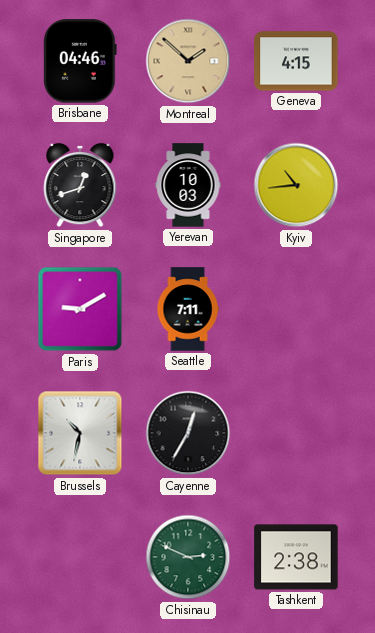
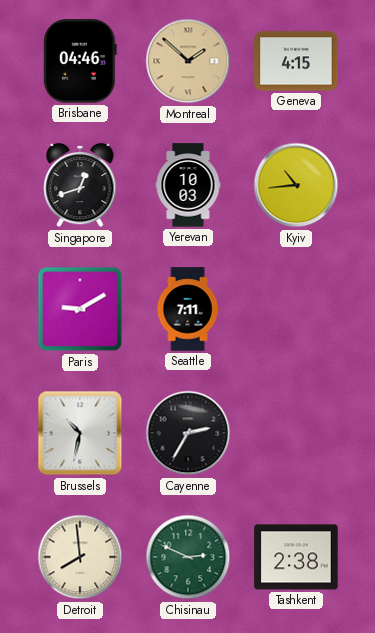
Cayenne: 12:35 -> 2:35 (188, 433)
Detroit: none -> 7:59 (80, 557)
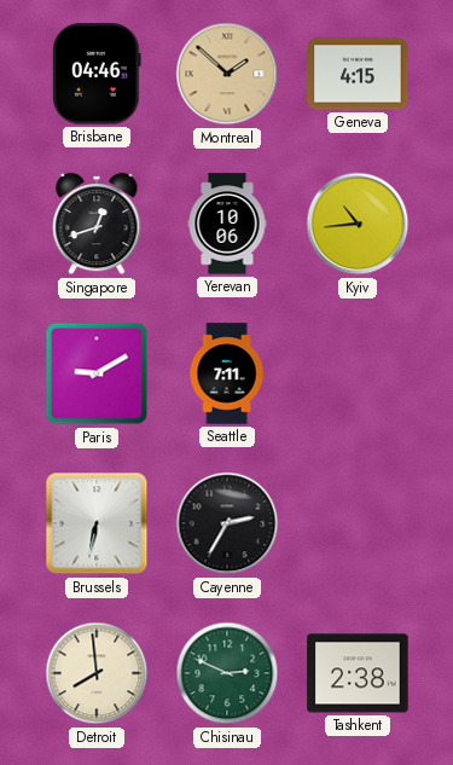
Yerevan: 10:03 -> 10:06 (227, 224)
Brussels: 10:32 -> 6:32 (97, 523)
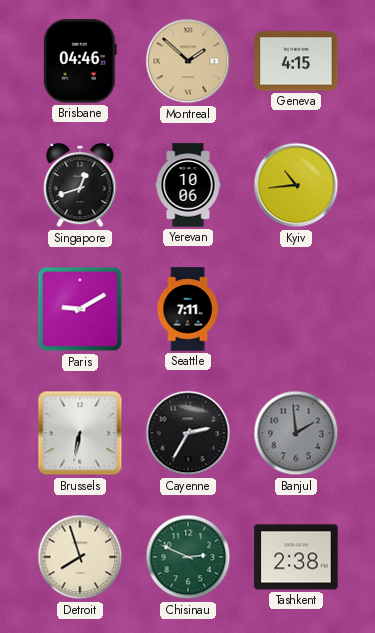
Banjul: none -> 1:59 (296, 433)
Detroit: 7:59 -> 7:57 (80, 557)
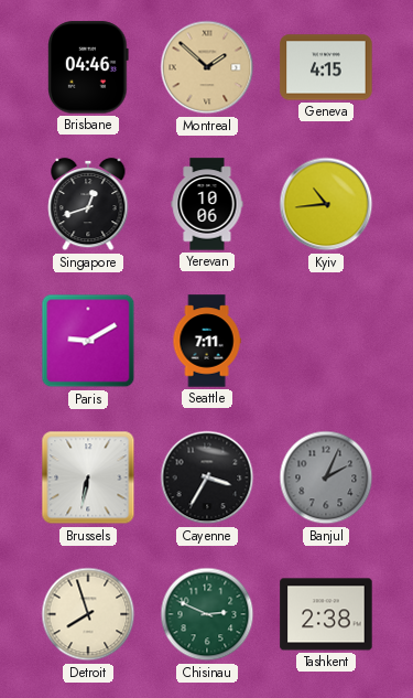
Cayenne: 2:35 -> 3:35 (207, 477)
Banjul: 1:59 -> 2:04 (326, 477)
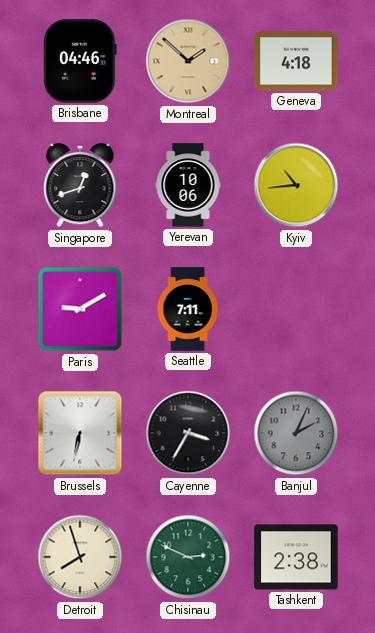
Geneva: 4:15 -> 4:18 (296, 61)
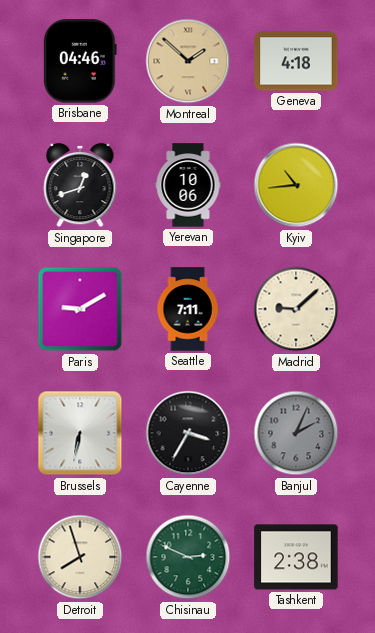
Madrid: none -> 9:08 (296, 309)
